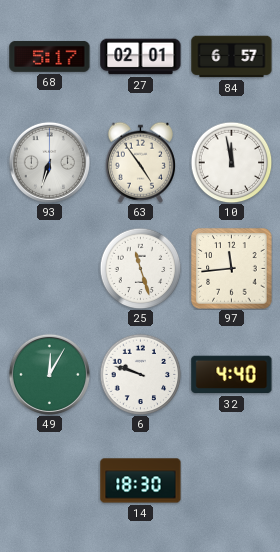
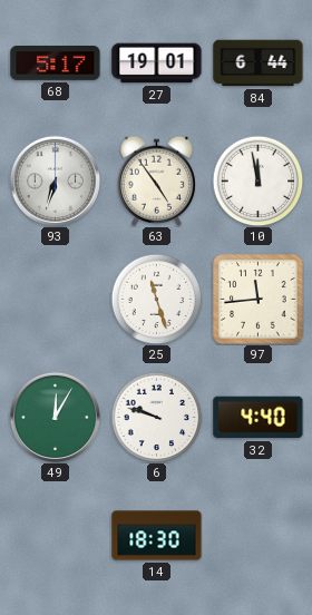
27: 02:01 -> 19:01 (157, 64)
84: 6:57 -> 6:44 (259, 64)
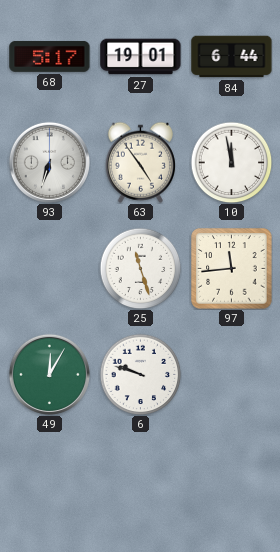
32: 4:40 -> none (259, 418)
14: 18:30 -> none (157, 536)
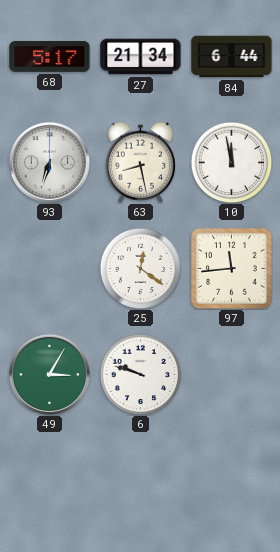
27: 19:01 -> 21:34 (141, 57)
63: 4:54 -> 8:28 (140, 162)
25: 11:27 -> 12:21 (140, 268)
49: 12:05 -> 3:05 (49, 374)
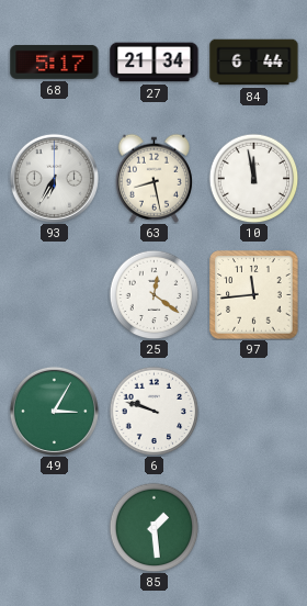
93: 6:33 -> 6:35 (54, 178)
85: none -> 1:29 (153, 527)
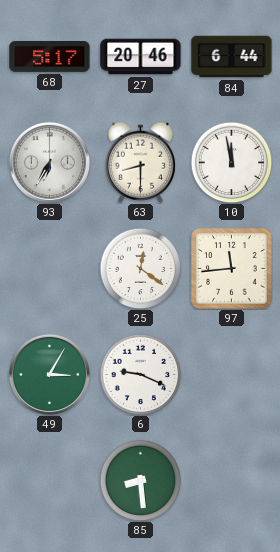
27: 21:34 -> 20:46 (141, 57)
63: 8:28 -> 8:30 (140, 162)
6: 9:48 -> 9:19 (140, 374)
85: 1:29 -> 8:29 (140, 480)
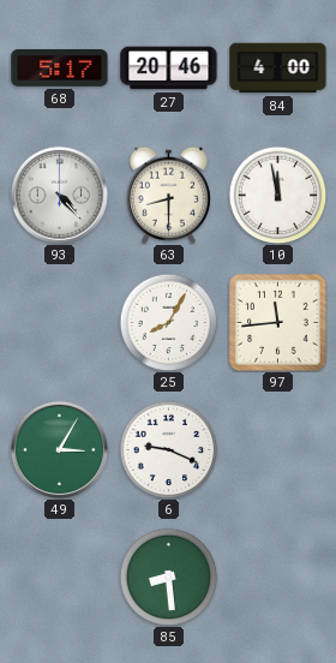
84: 6:44 -> 4:00 (278, 68)
93: 6:35 -> 4:23 (59, 195)
25: 12:21 -> 8:05 (168, 322)
